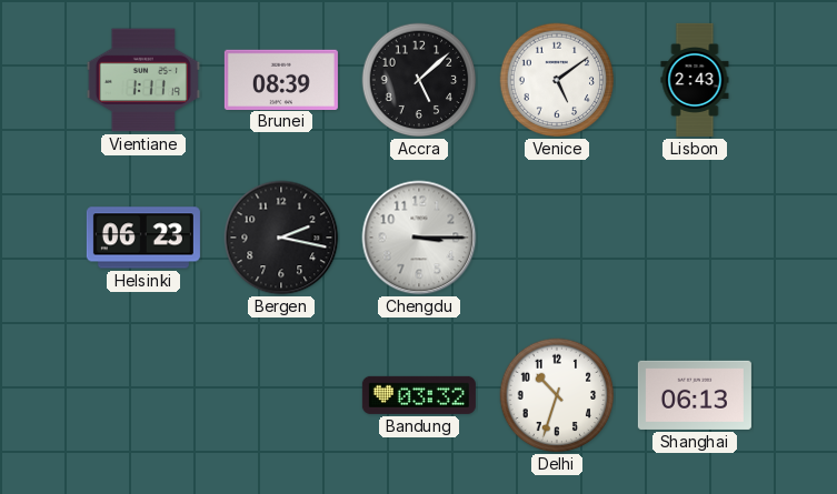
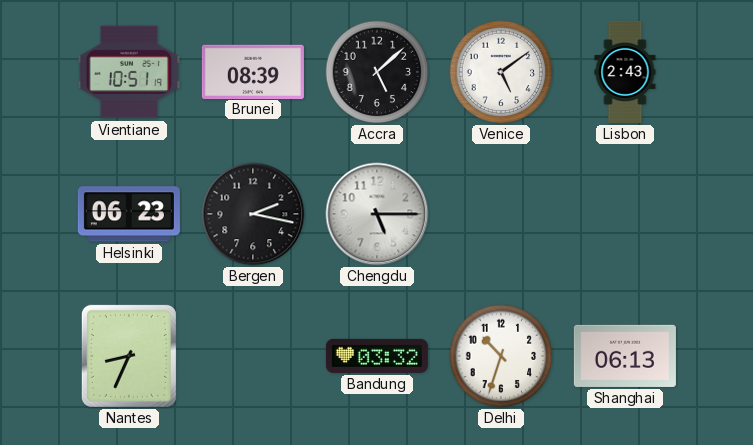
Vientiane: 1:11 -> 10:51 (129, 72)
Chengdu: 3:15 -> 5:15 (377, 214)
Nantes: none -> 8:34 (129, 356)
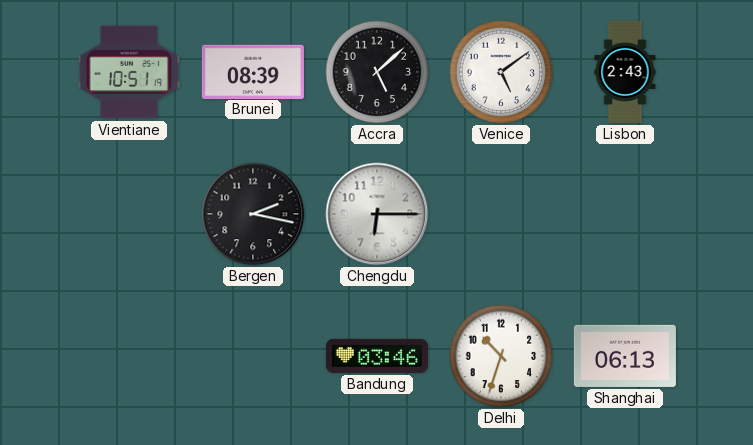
Helsinki: 06:23 -> none (129, 214)
Chengdu: 5:15 -> 6:15 (377, 214)
Nantes: 8:34 -> none (129, 356)
Bandung: 03:32 -> 03:46 (377, 356)
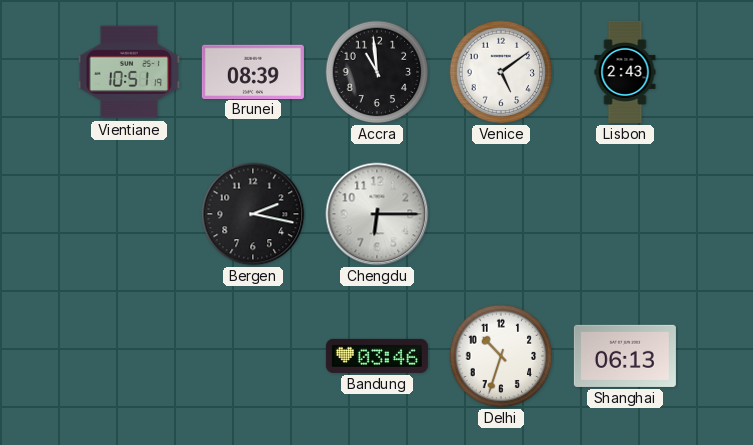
Accra: 5:08 -> 10:59 (377, 72)
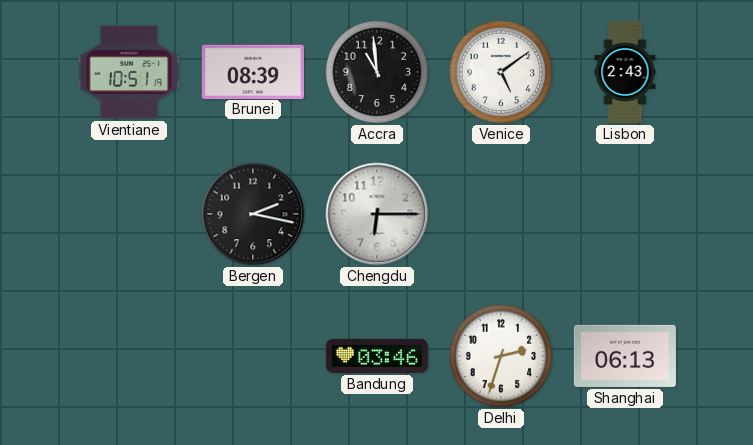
Delhi: 10:33 -> 2:33 (501, 356)
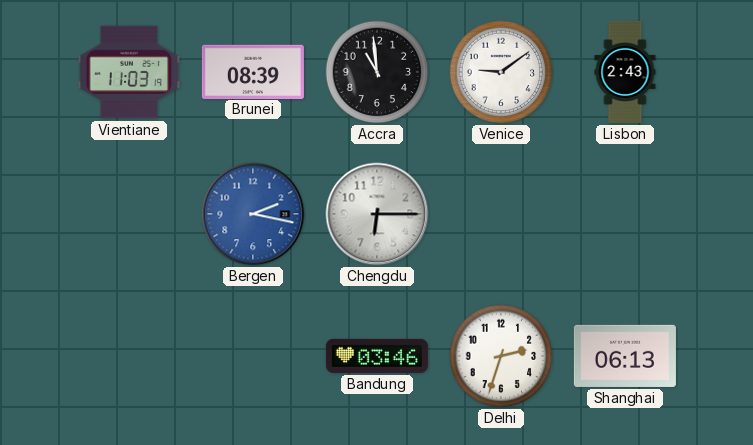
Vientiane: 10:51 -> 11:03 (129, 72)
Venice: 5:09 -> 9:09 (501, 72)
Bergen dial: black -> blue (253, 214)
